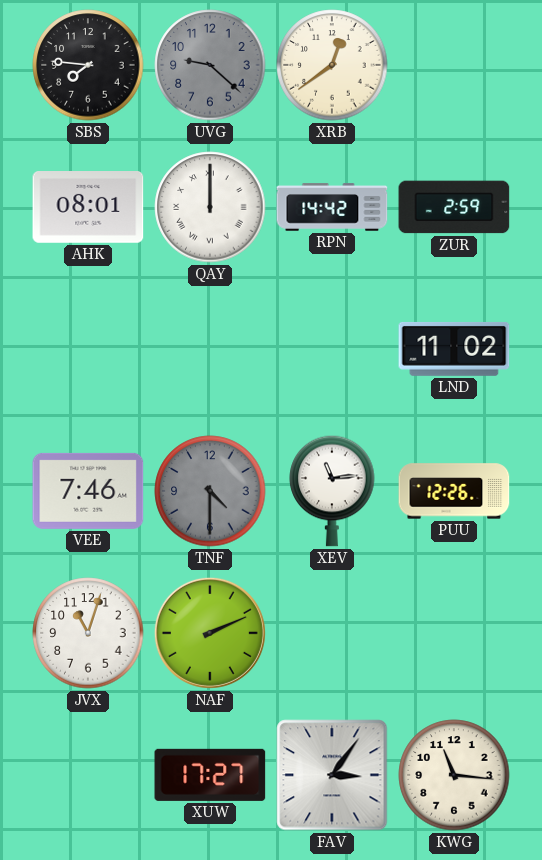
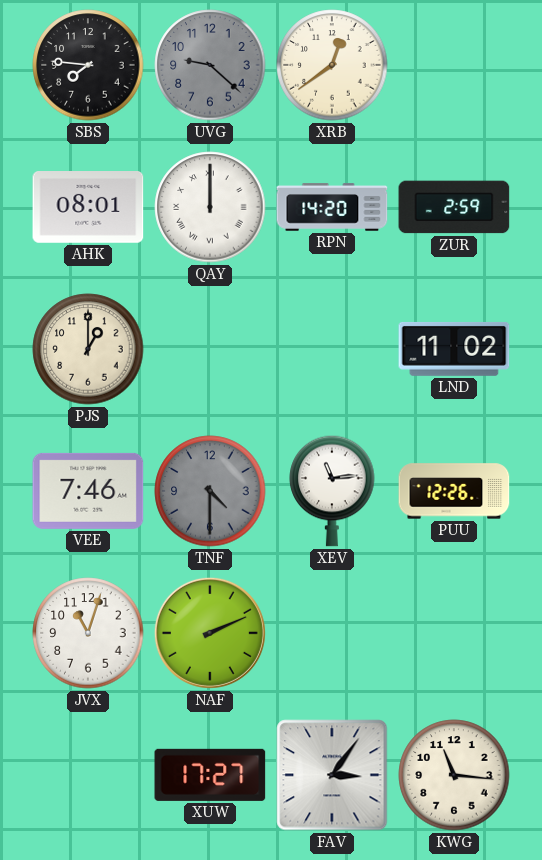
RPN: 14:42 -> 14:20 (332, 207)
PJS: none -> 1:00 (88, 349)
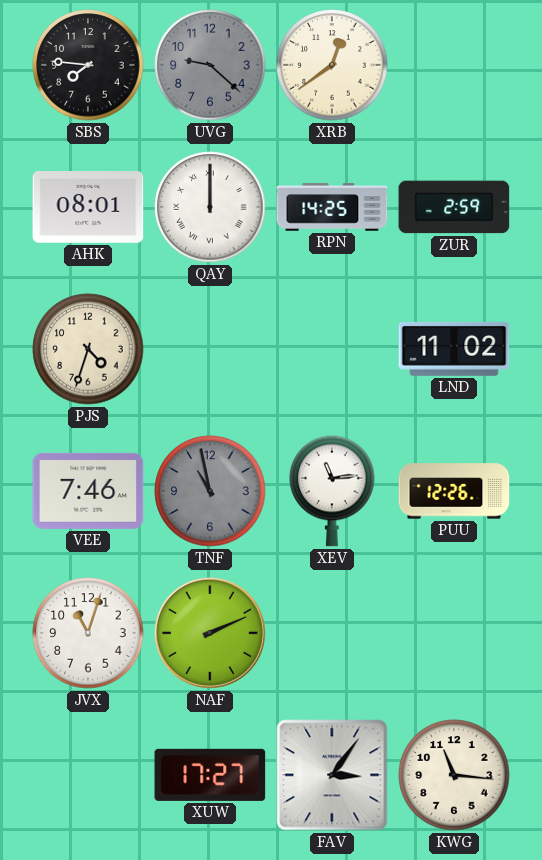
RPN: 14:20 -> 14:25 (332, 207)
PJS: 1:00 -> 4:33 (88, 349)
TNF: 4:30 -> 10:58 (210, 491)
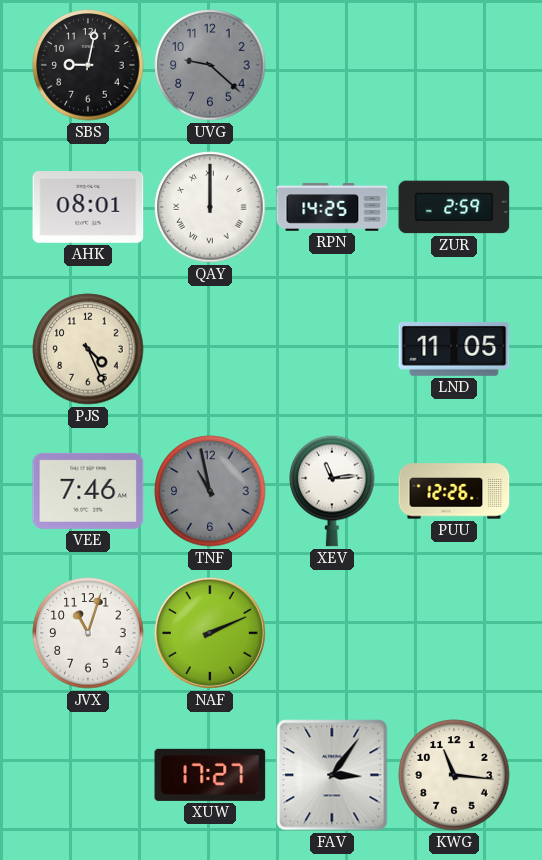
SBS: 7:46 -> 9:02 (88, 65)
XRB: 12:39 -> none (332, 65)
PJS: 4:33 -> 4:26 (88, 349)
LND: 11:02 -> 11:05 (454, 349)
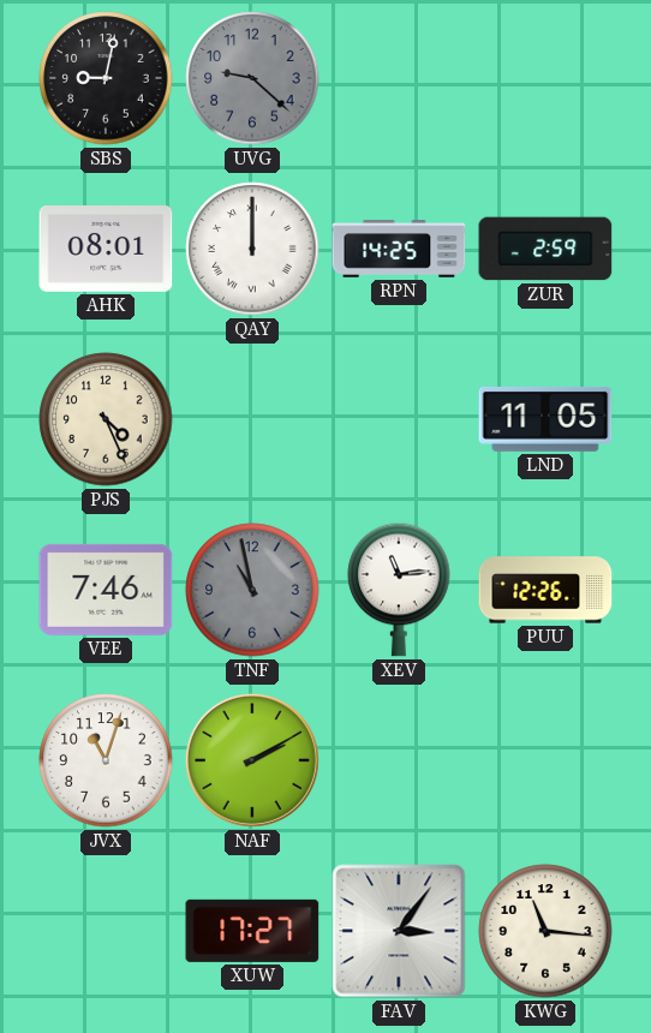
NAF: 2:11 -> 2:10 (252, 760)
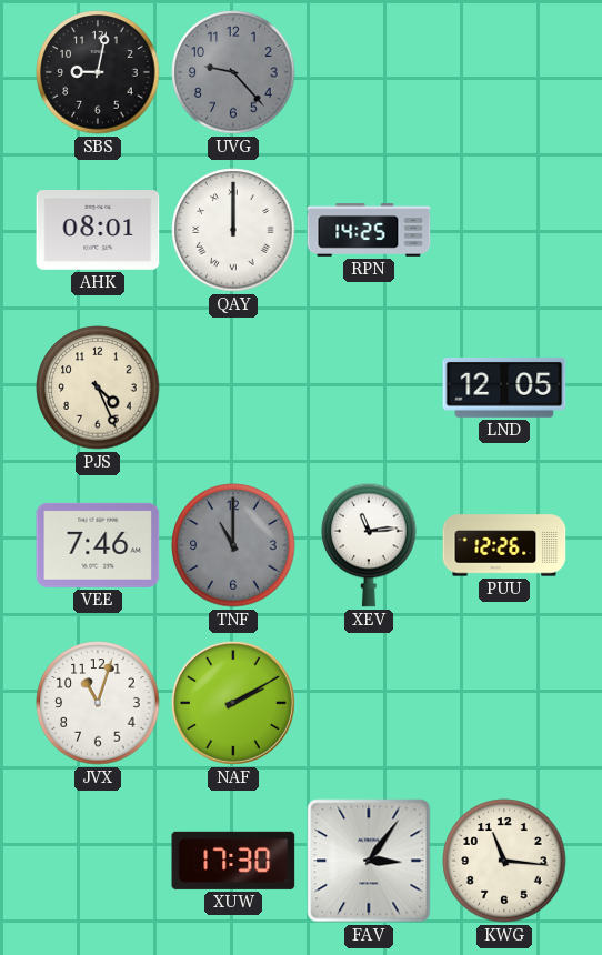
UVG: 9:22 -> 9:23 (233, 72)
ZUR: 2:59 -> none (545, 249)
LND: 11:05 -> 12:05 (504, 388)
TNF: 10:58 -> 11:00 (233, 545)
XUW: 17:27 -> 17:30 (233, 861)
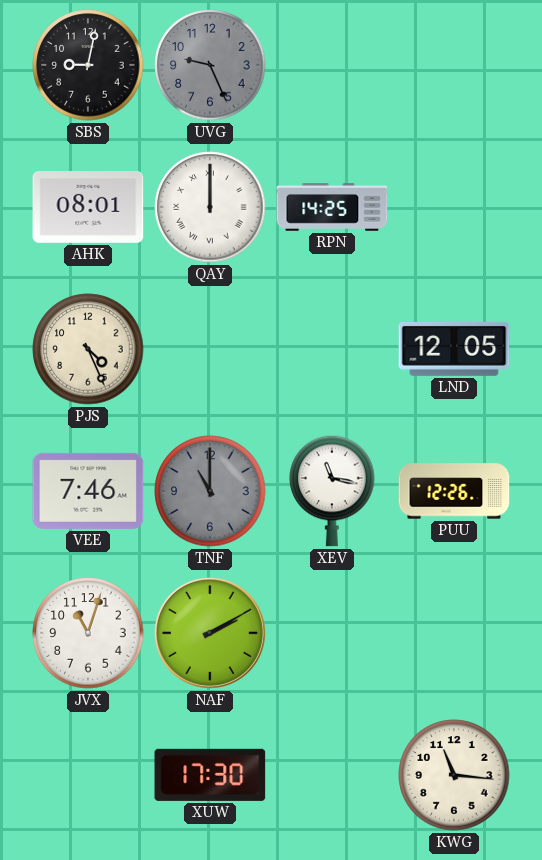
UVG: 9:23 -> 9:26 (210, 65)
XEV: 11:14 -> 11:17 (332, 491)
FAV: 3:06 -> none (369, 861)
